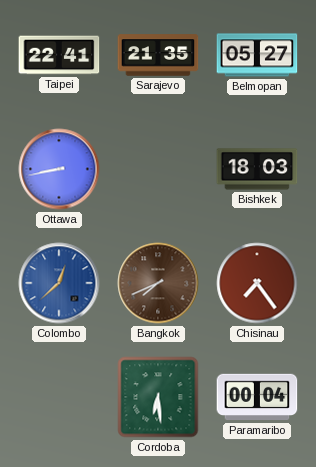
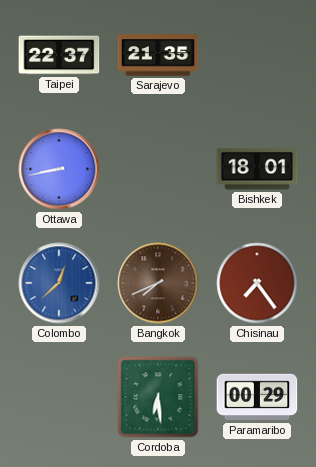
Taipei: 22:41 -> 22:37 (59, 55)
Belmopan: 05:27 -> none (257, 55)
Bishkek: 18:03 -> 18:01 (257, 169)
Paramaribo: 00:04 -> 00:29 (257, 397)
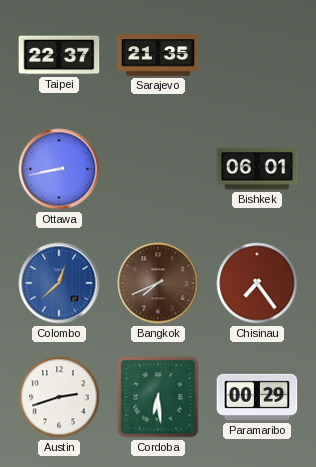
Bishkek: 18:01 -> 06:01 (257, 169)
Austin: none -> 2:42 (59, 397)
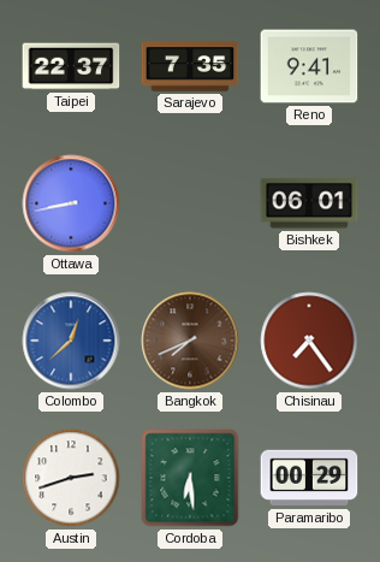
Sarajevo: 21:35 -> 7:35 (190, 66)
Reno: none -> 9:41 (309, 66)
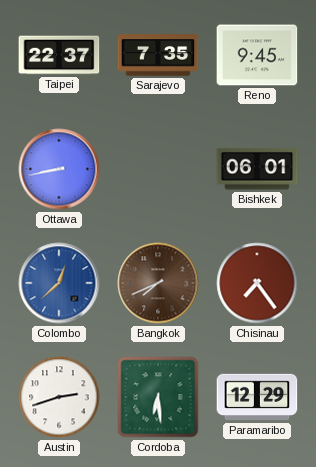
Reno: 9:41 -> 9:45 (257, 55)
Paramaribo: 00:29 -> 12:29 (257, 397)
